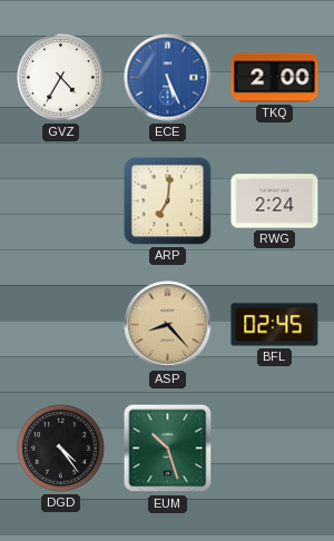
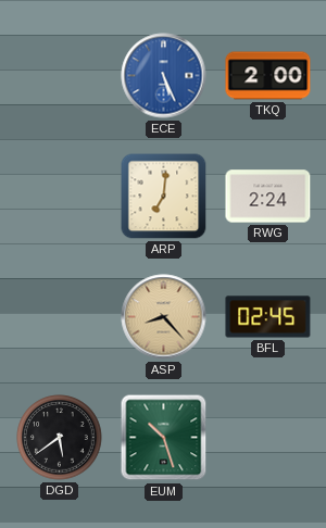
GVZ: 4:35 -> none (61, 78)
DGD: 4:24 -> 5:39 (60, 438)
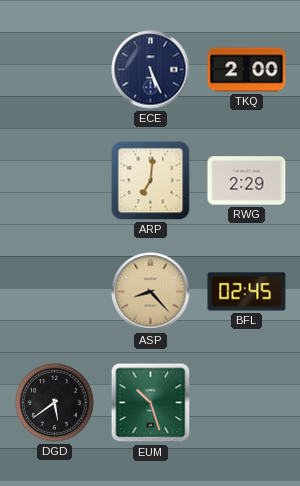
ECE dial: blue -> navy (151, 70)
RWG: 2:24 -> 2:29 (247, 181)
